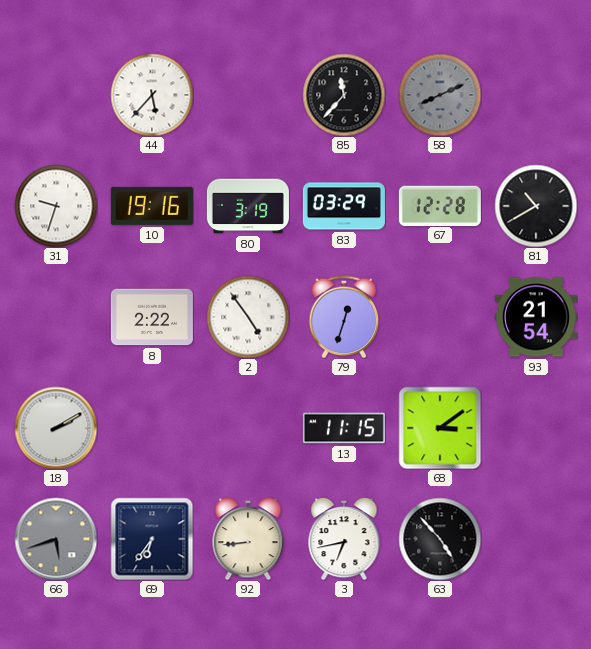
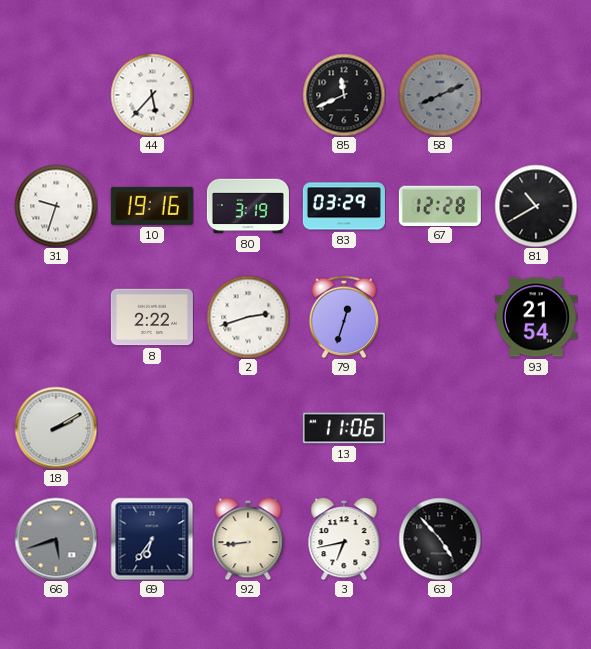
85: 11:37 -> 11:41 (344, 95)
2: 4:54 -> 2:42 (248, 317)
13: 11:15 -> 11:06 (344, 428)
68: 3:09 -> none (440, 428)
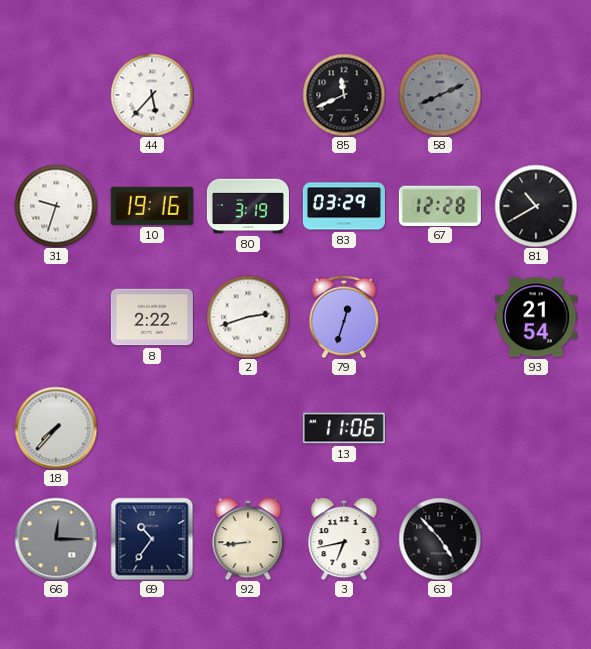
18: 2:10 -> 7:37 (56, 428)
66: 5:42 -> 12:15 (56, 539)
69: 6:36 -> 10:36 (152, 539)
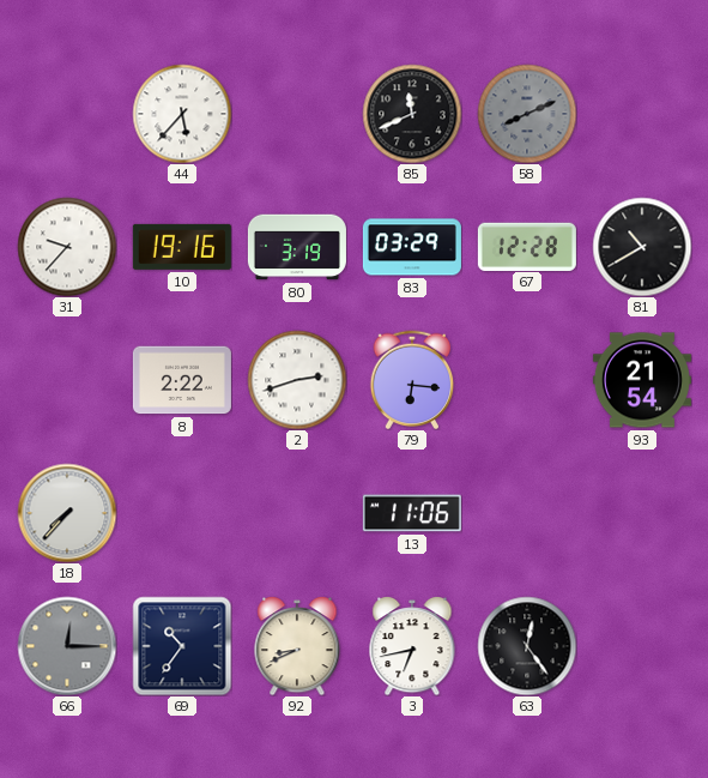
31: 9:33 -> 9:37 (67, 247)
79: 12:33 -> 6:16 (412, 380)
92: 8:44 -> 8:41 (297, 646)
63: 4:53 -> 12:24 (527, 646)
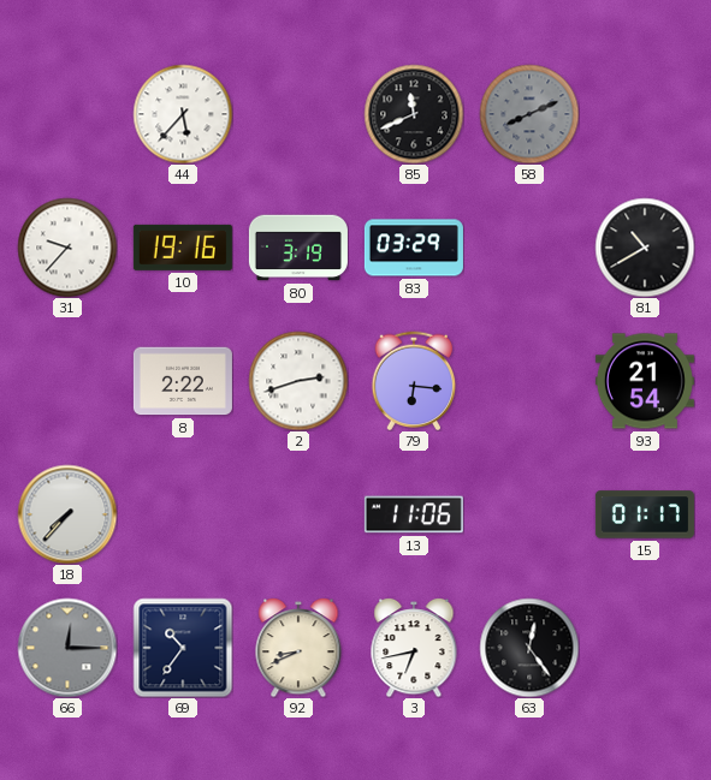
67: 12:28 -> none (527, 246)
15: none -> 01:17 (645, 514)
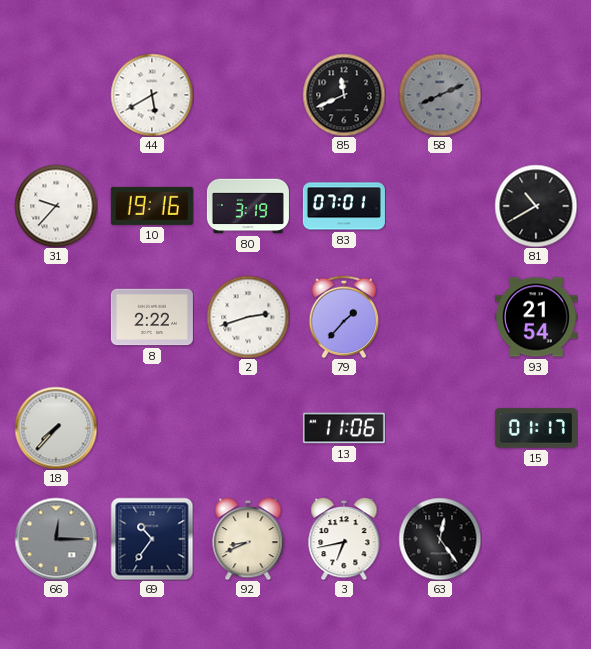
44: 5:37 -> 5:40 (152, 95)
83: 03:29 -> 07:01 (344, 206)
79: 6:16 -> 1:37 (344, 317)
